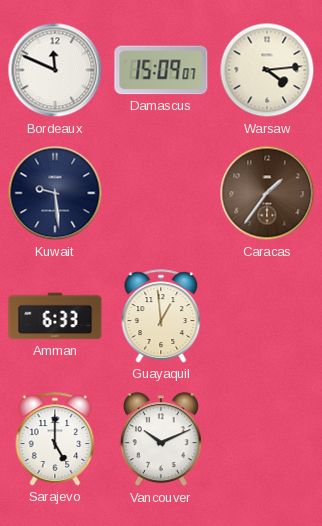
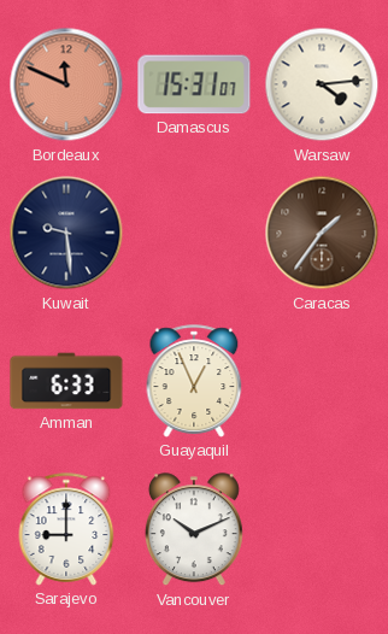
Bordeaux dial: white -> salmon (66, 84)
Damascus: 15:09 -> 15:31 (194, 84)
Guayaquil: 12:59 -> 12:56 (194, 381)
Sarajevo: 5:00 -> 9:00 (66, 529)
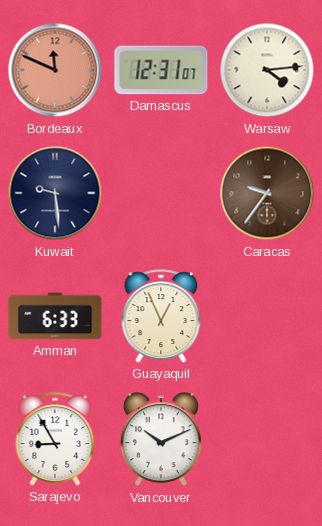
Damascus: 15:31 -> 12:31 (161, 70)
Caracas: 1:36 -> 9:36 (267, 193)
Sarajevo: 9:00 -> 8:55 (55, 439)
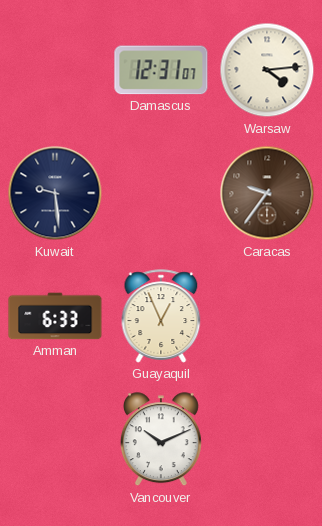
Bordeaux: 11:49 -> none (55, 70)
Sarajevo: 8:55 -> none (55, 439)
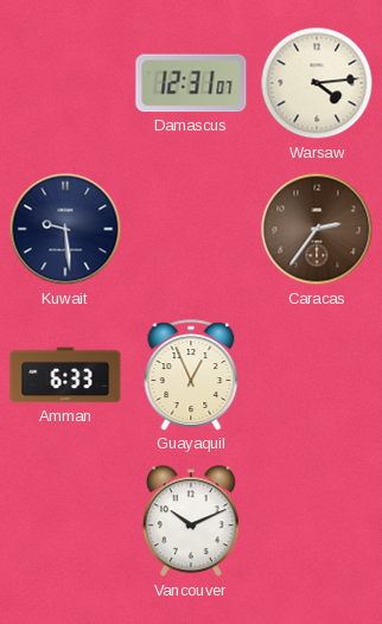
Caracas: 9:36 -> 2:36 (317, 229)
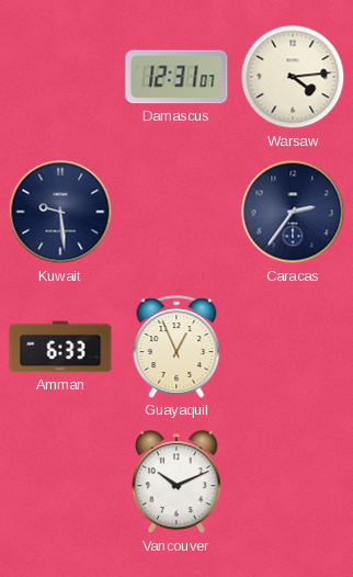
Caracas dial: brown -> navy (293, 212)
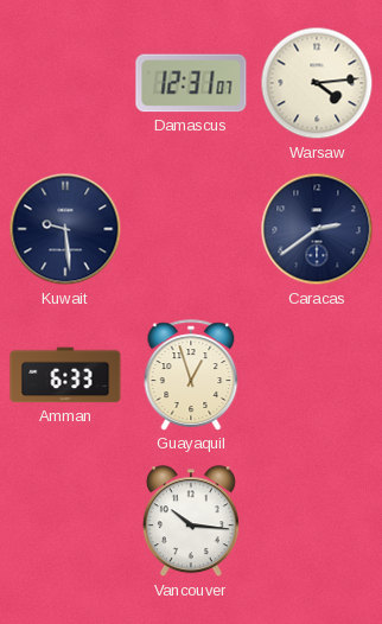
Caracas: 2:36 -> 2:39 (317, 229)
Guayaquil: 12:56 -> 12:57 (191, 375)
Vancouver: 10:11 -> 10:16 (191, 522)
